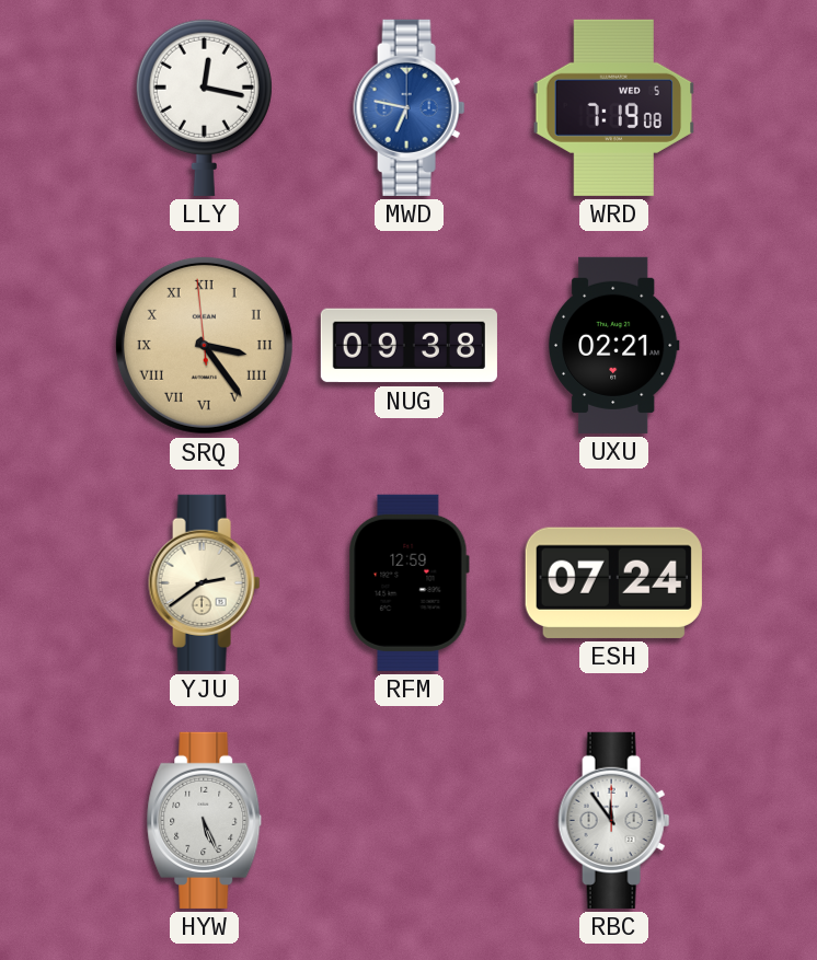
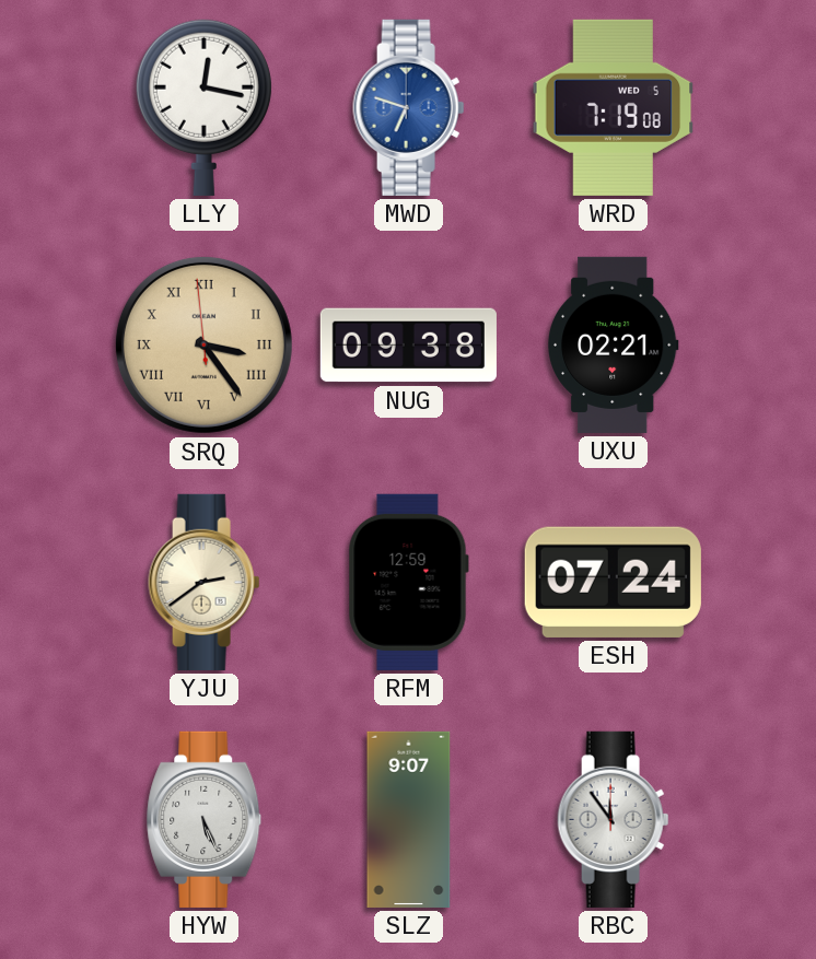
MWD: 6:47 -> 6:48 (409, 107)
SLZ: none -> 9:07 (409, 819)
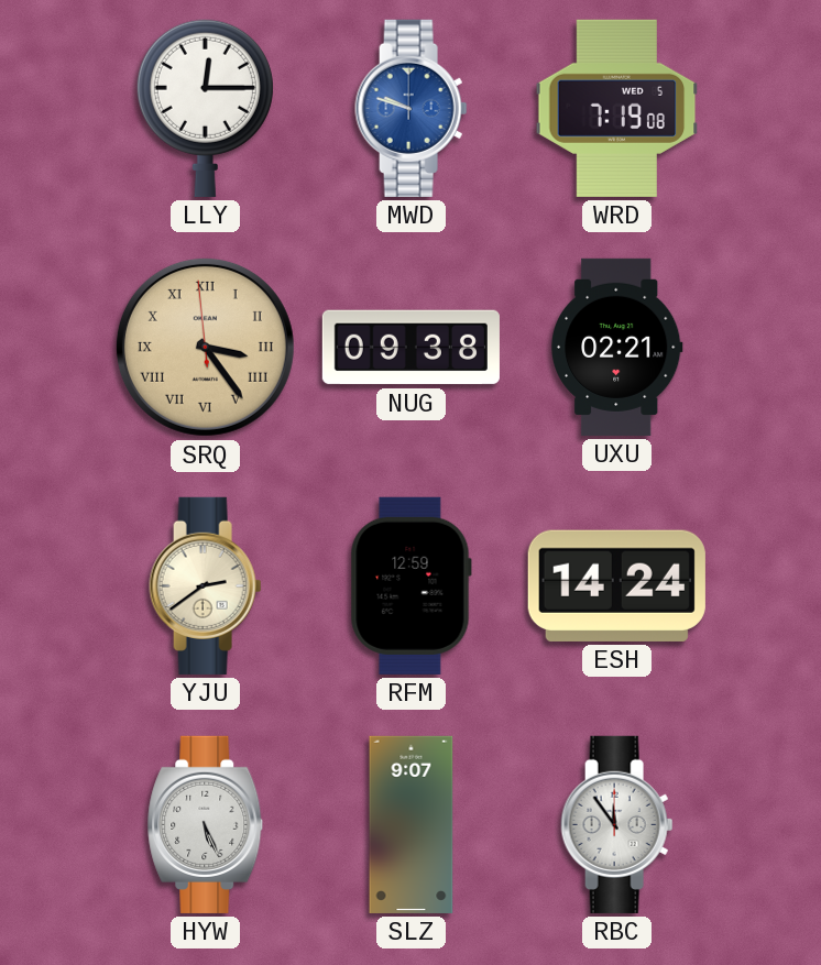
LLY: 12:17 -> 12:15 (205, 108)
MWD: 6:48 -> 9:48 (412, 108)
ESH: 07:24 -> 14:24 (616, 585)
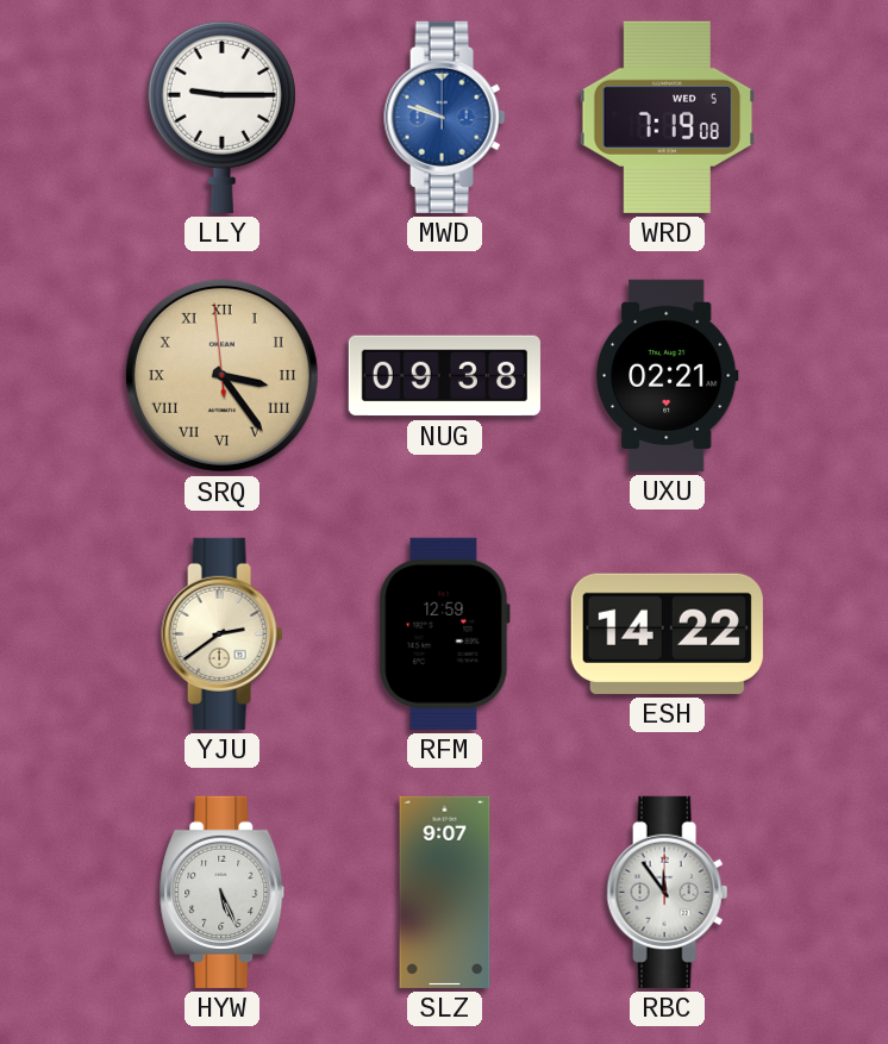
LLY: 12:15 -> 9:15 (221, 117)
ESH: 14:24 -> 14:22 (667, 633)
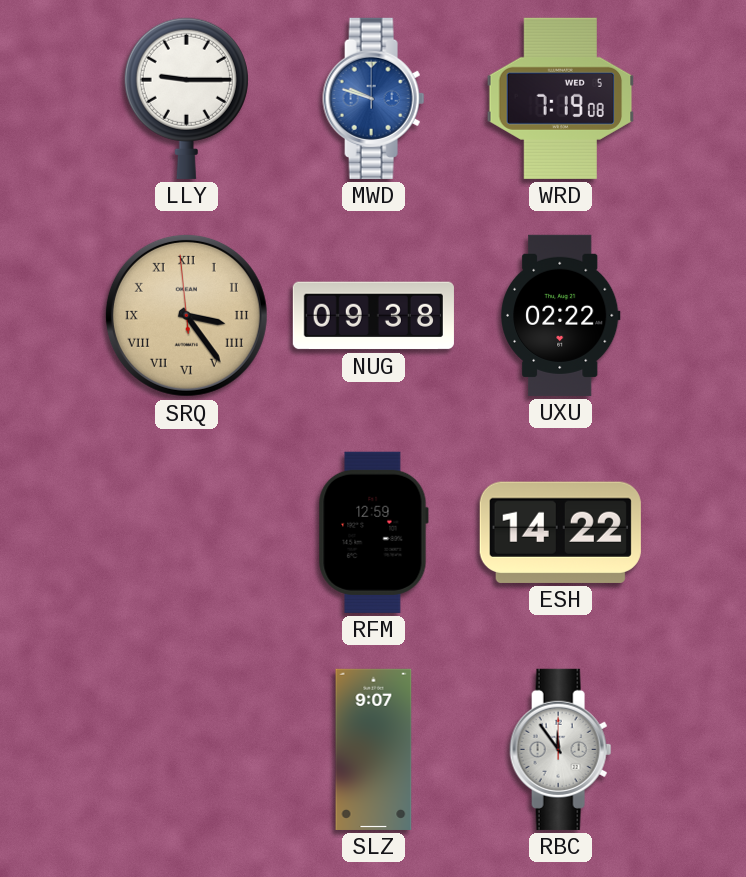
UXU: 02:21 -> 02:22 (560, 315)
YJU: 2:39 -> none (223, 633)
HYW: 5:26 -> none (223, 892)
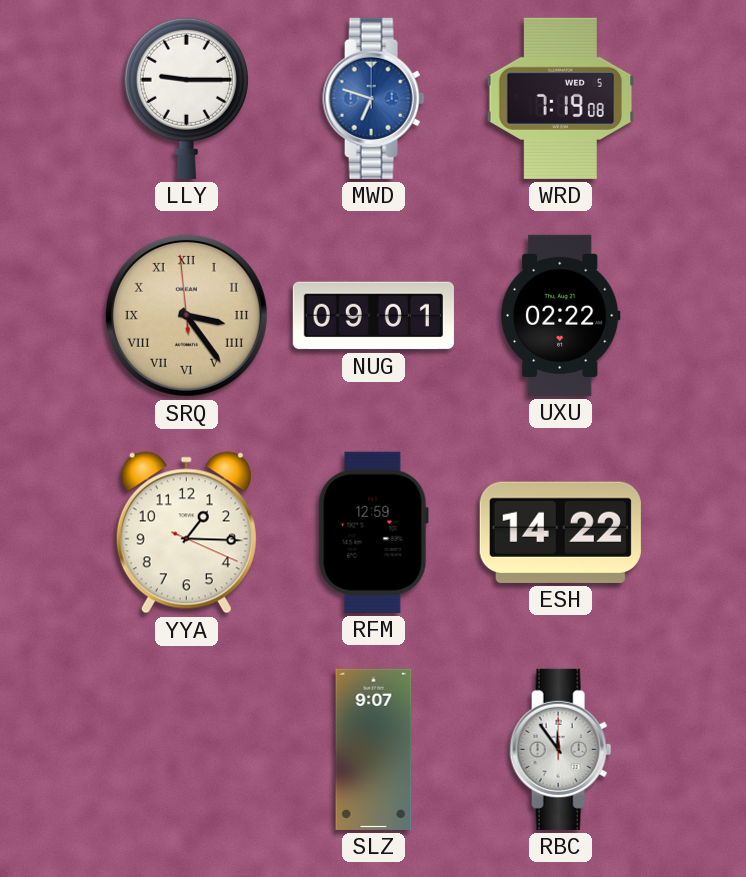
MWD: 9:48 -> 6:48 (374, 98)
NUG: 09:38 -> 09:01 (373, 316)
YYA: none -> 1:15 (186, 533)
